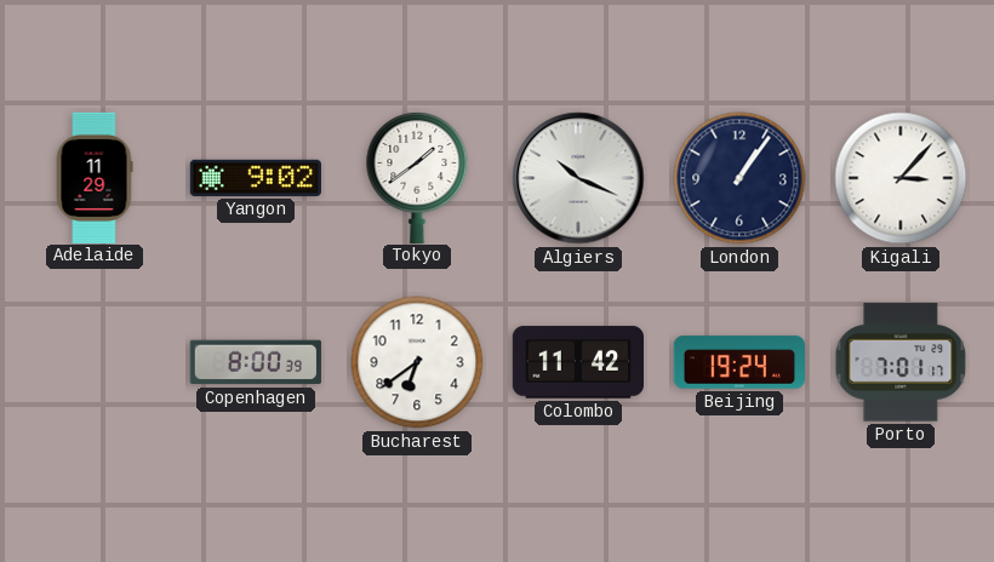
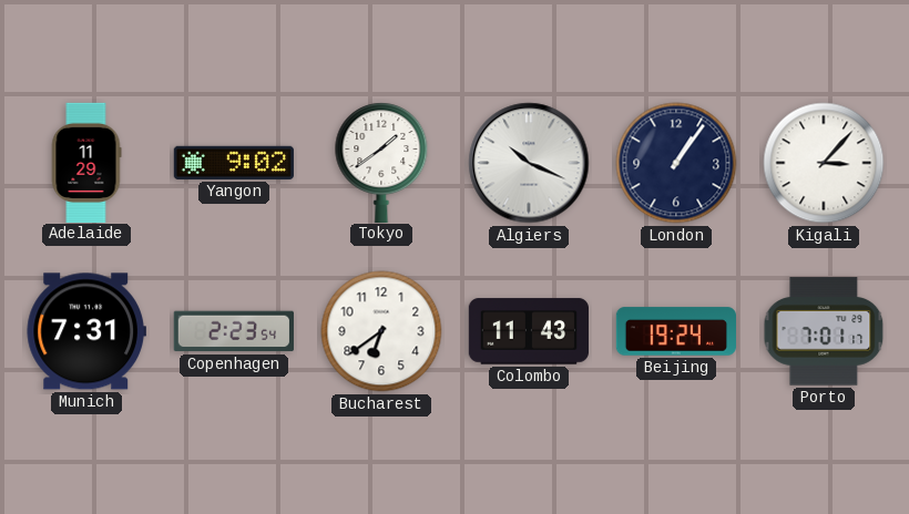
Munich: none -> 7:31 (86, 331)
Copenhagen: 8:00 -> 2:23 (234, 331)
Colombo: 11:42 -> 11:43 (528, 331)
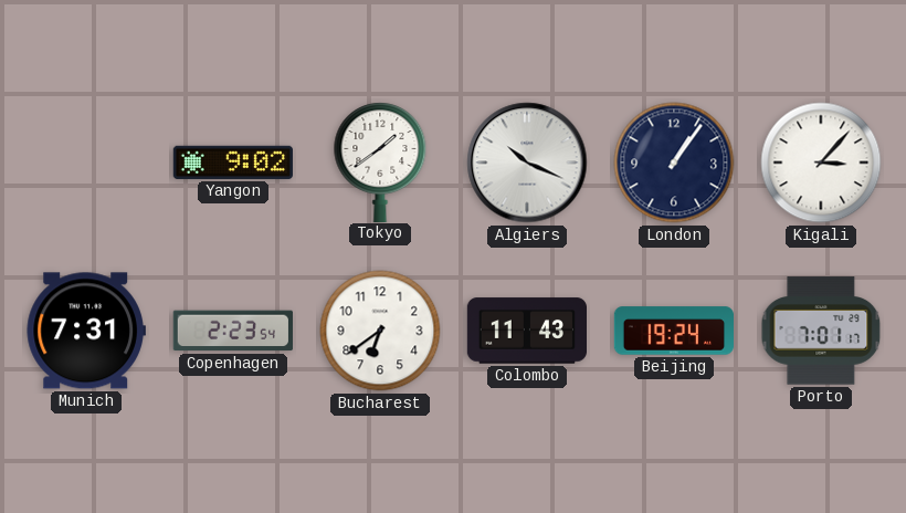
Adelaide: 11:29 -> none (86, 162)
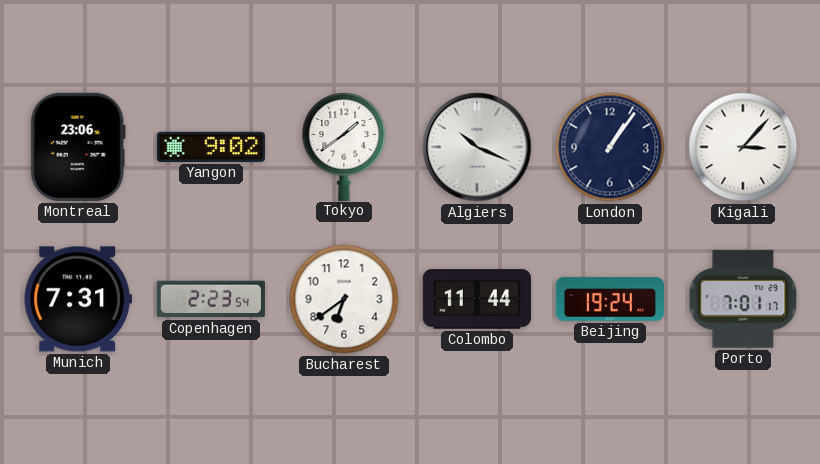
Montreal: none -> 23:06 (78, 147)
Colombo: 11:43 -> 11:44 (476, 299)
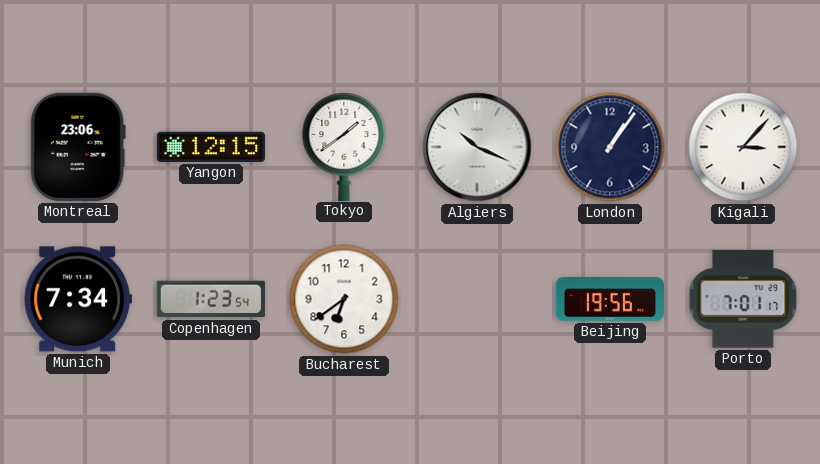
Yangon: 9:02 -> 12:15 (210, 147)
Munich: 7:31 -> 7:34 (78, 299)
Copenhagen: 2:23 -> 1:23 (211, 299)
Colombo: 11:44 -> none (476, 299)
Beijing: 19:24 -> 19:56 (609, 299)
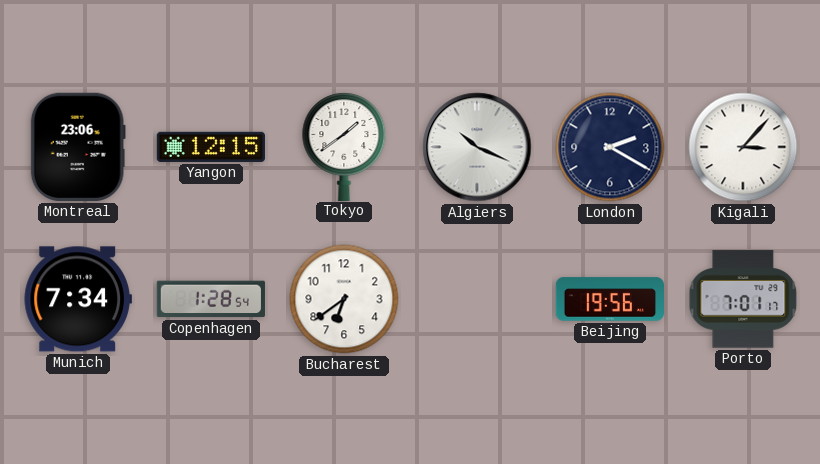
London: 1:06 -> 2:20 (610, 147)
Copenhagen: 1:23 -> 1:28 (211, 299)
